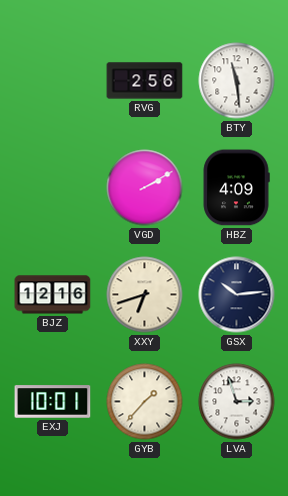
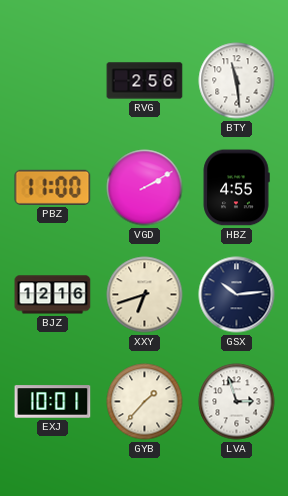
PBZ: none -> 11:00 (53, 187)
HBZ: 4:09 -> 4:55 (236, 188)
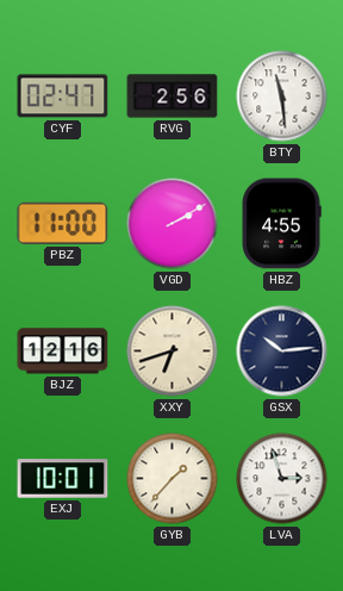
CYF: none -> 02:47 (63, 97)
